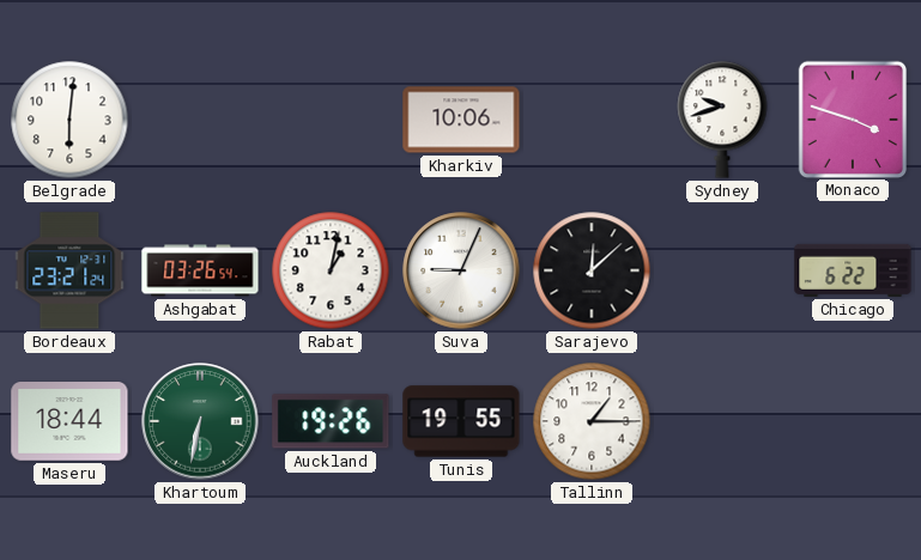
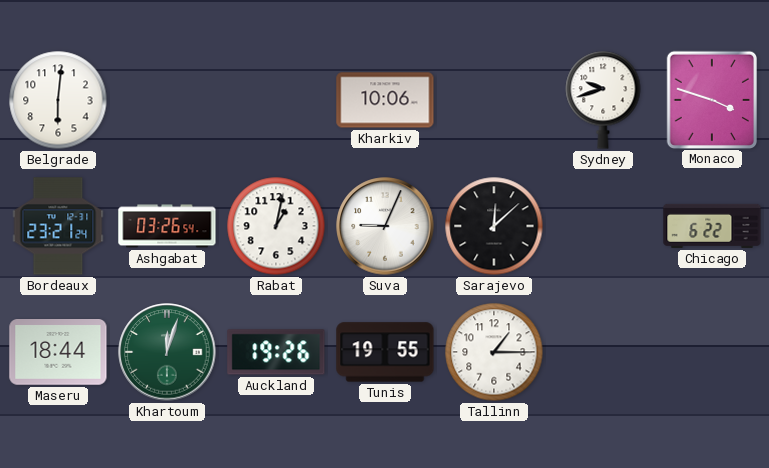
Khartoum: 6:32 -> 12:03 (167, 352)
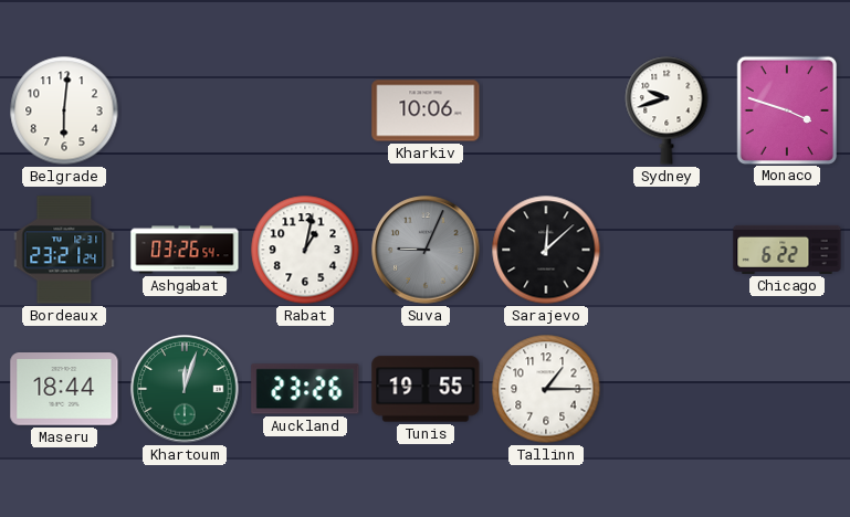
Suva dial: white -> grey (426, 250)
Auckland: 19:26 -> 23:26 (305, 389)
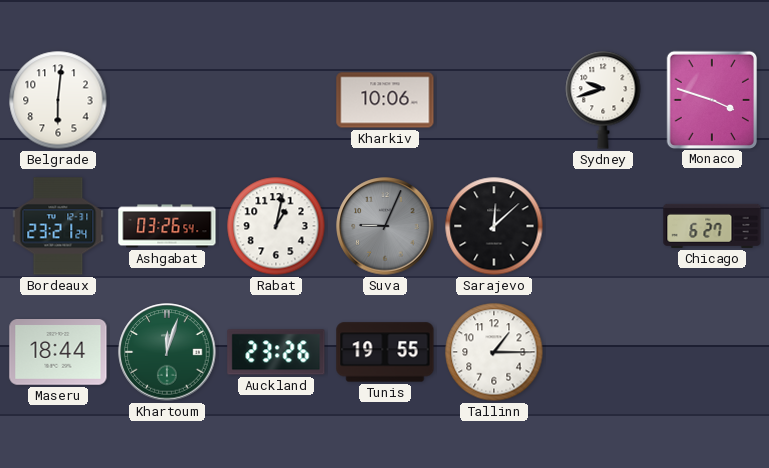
Chicago: 6:22 -> 6:27 (712, 226)
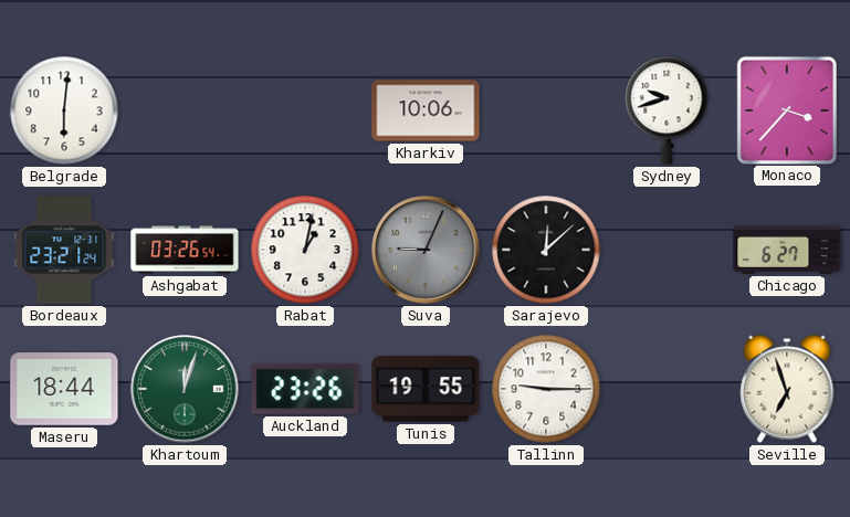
Monaco: 3:48 -> 3:37 (786, 109)
Tallinn: 1:15 -> 9:15 (546, 389)
Seville: none -> 6:57 (787, 389)
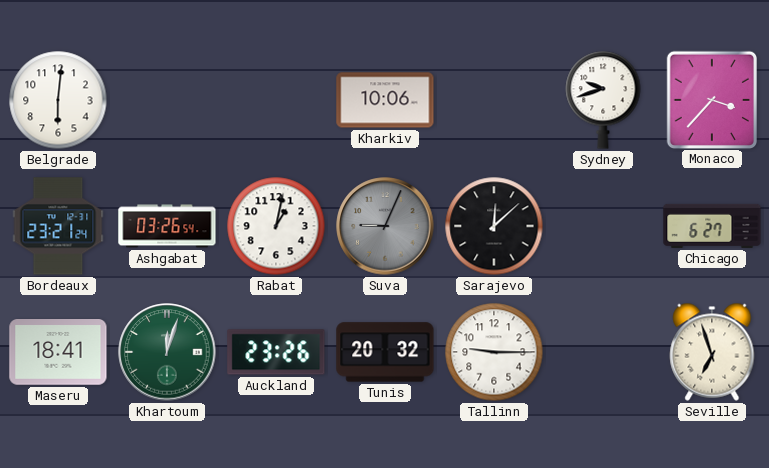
Maseru: 18:44 -> 18:41 (58, 352)
Tunis: 19:55 -> 20:32 (385, 352)
